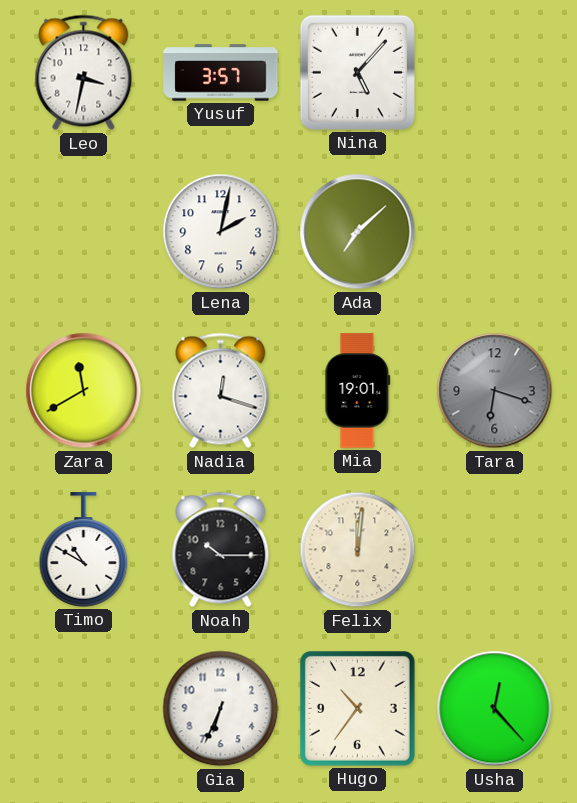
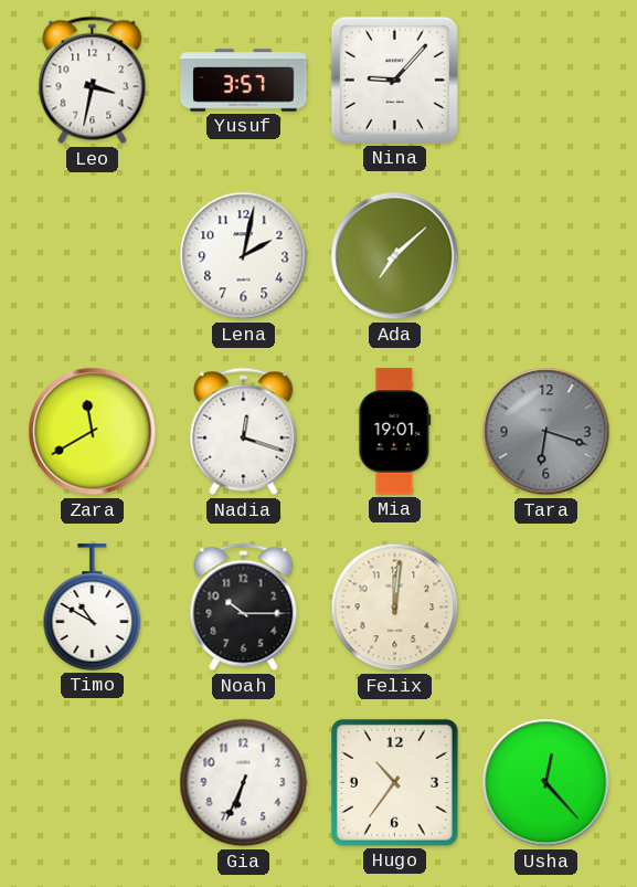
Nina: 5:07 -> 9:07 (394, 80)
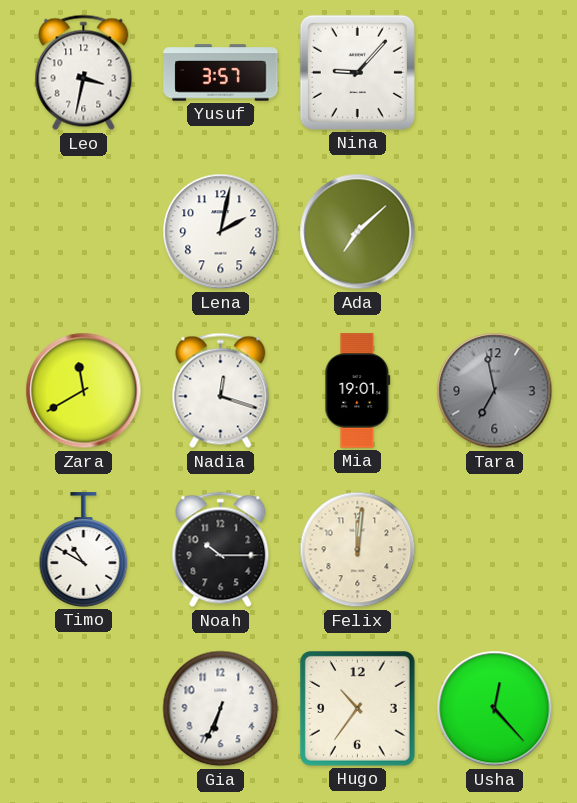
Tara: 6:18 -> 6:58 (495, 391)
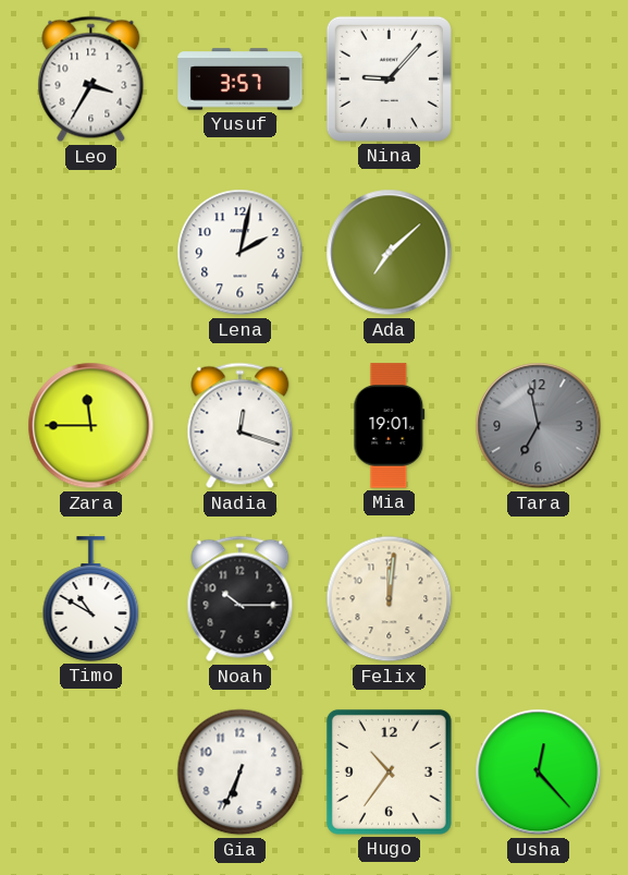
Leo: 3:32 -> 3:35 (91, 80)
Zara: 11:40 -> 11:45 (91, 426)
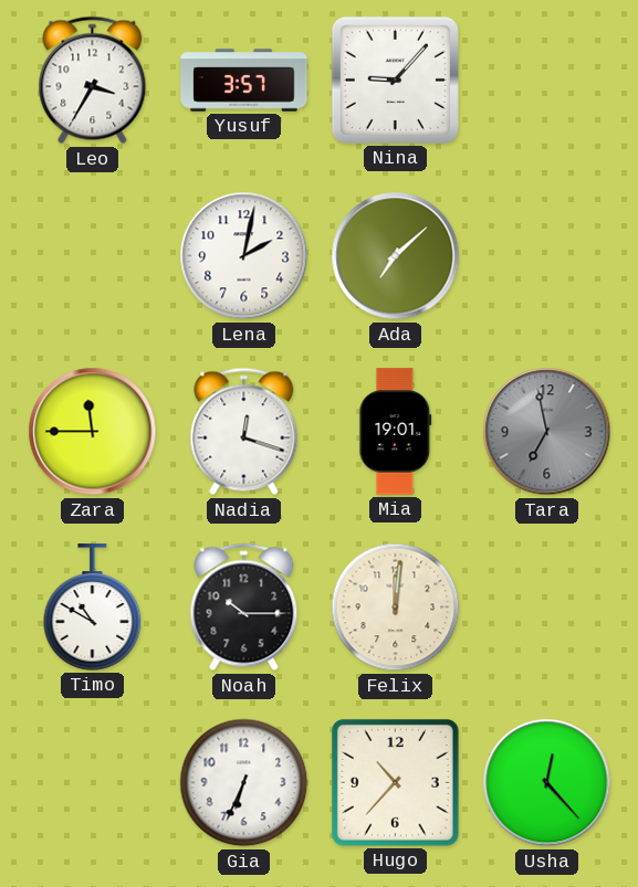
Hugo: 10:36 -> 10:37 (395, 782)
